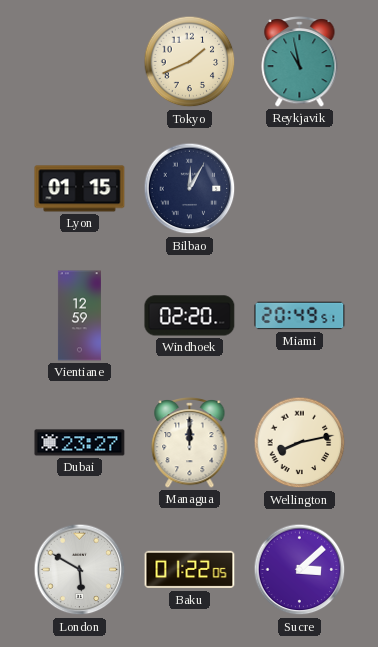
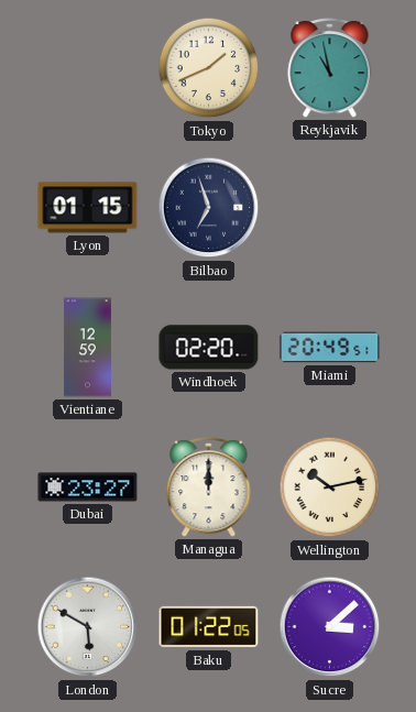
Bilbao: 12:05 -> 6:57 (209, 208)
Wellington: 8:13 -> 10:13 (330, 488)
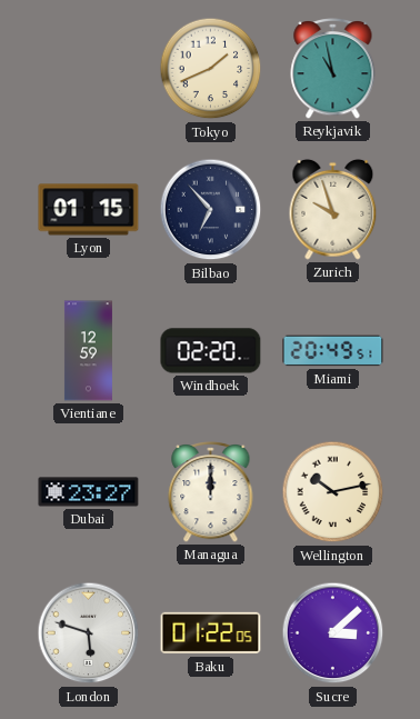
Bilbao: 6:57 -> 6:53 (211, 210)
Zurich: none -> 9:57 (333, 209)
London: 5:50 -> 5:48 (89, 633)
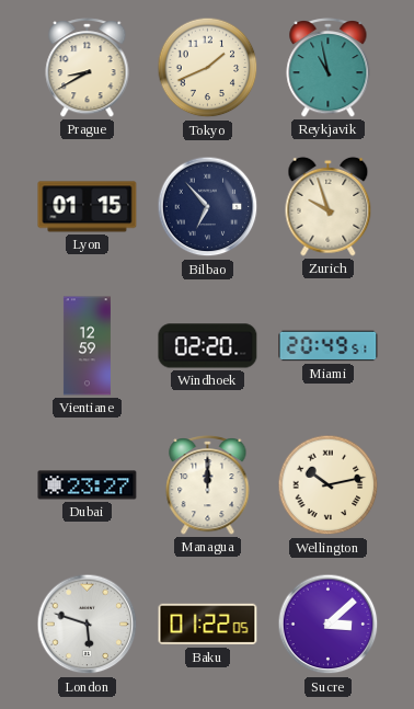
Prague: none -> 8:40 (88, 67)
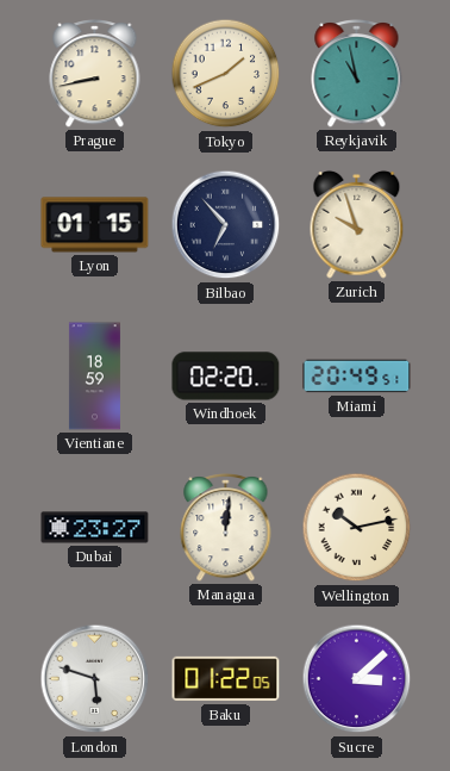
Prague: 8:40 -> 8:43 (95, 73)
Vientiane: 12:59 -> 18:59 (94, 377)
Managua: 12:00 -> 12:01 (226, 527)
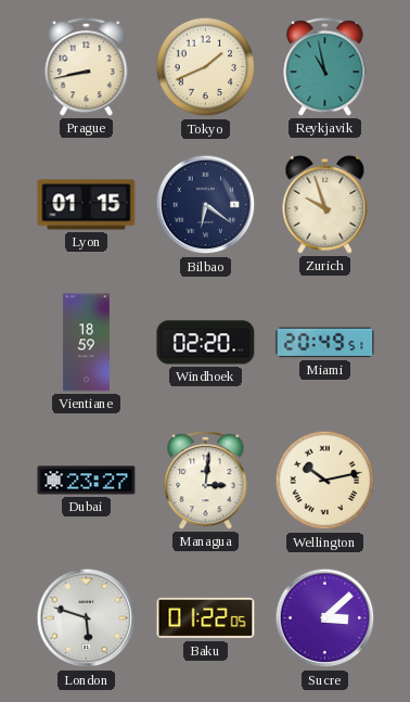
Bilbao: 6:53 -> 6:21 (206, 205)
Managua: 12:01 -> 3:01 (206, 480)
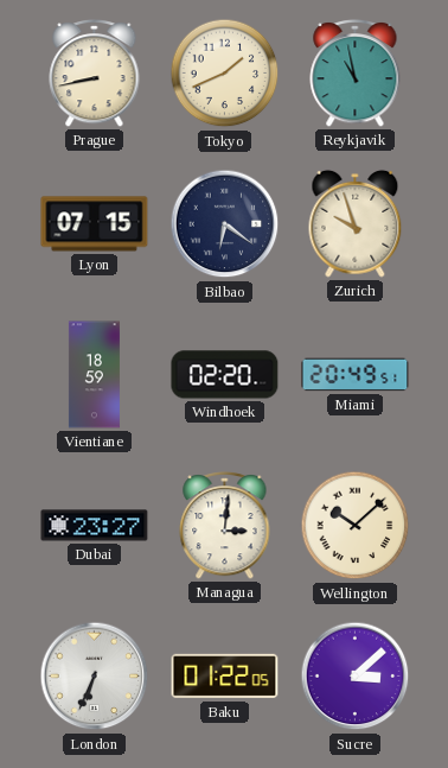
Lyon: 01:15 -> 07:15 (95, 224)
Wellington: 10:13 -> 10:08 (356, 526)
London: 5:48 -> 6:34 (95, 677)
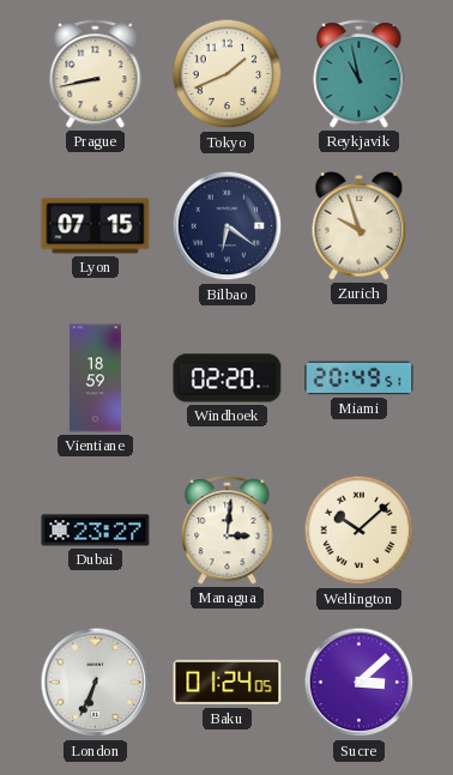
Baku: 01:22 -> 01:24 (228, 683)
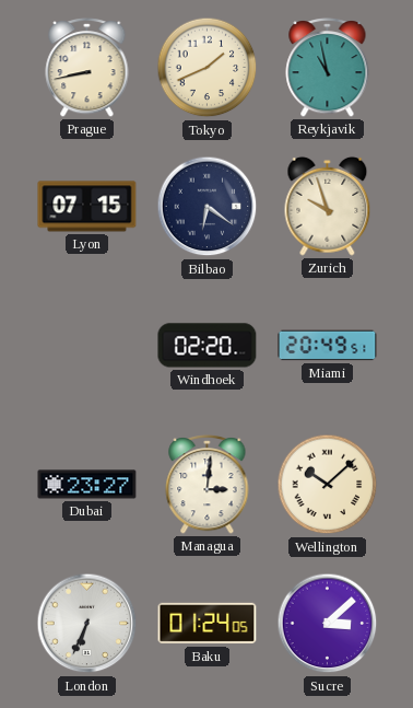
Vientiane: 18:59 -> none (95, 379)
